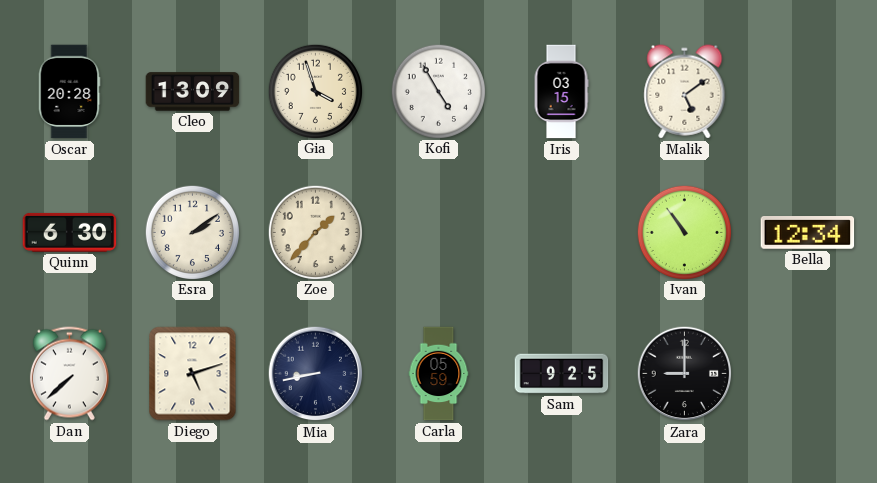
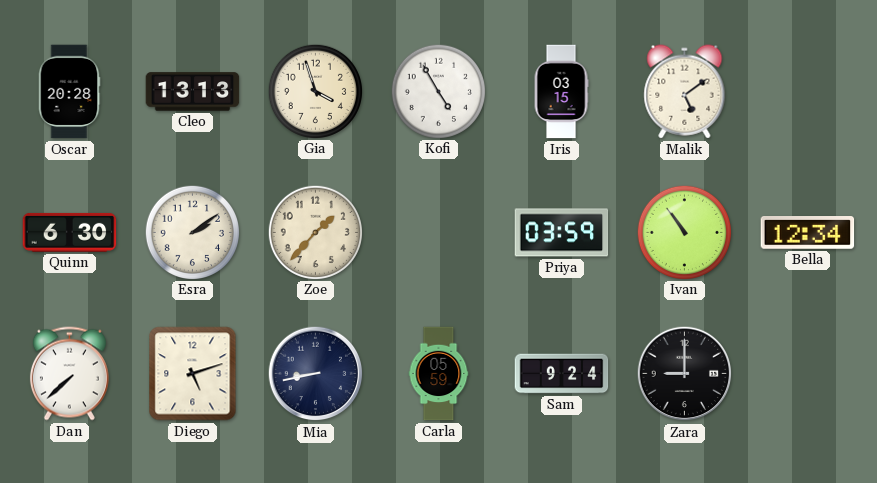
Cleo: 13:09 -> 13:13 (193, 92)
Priya: none -> 03:59 (562, 233)
Sam: 9:25 -> 9:24 (562, 374)
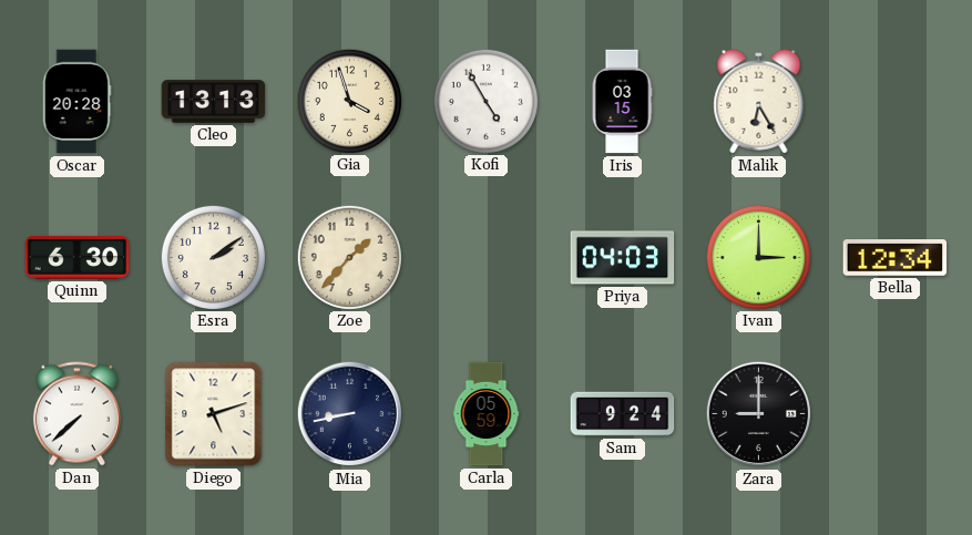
Malik: 5:09 -> 6:25 (759, 102)
Priya: 03:59 -> 04:03 (623, 258)
Ivan: 10:54 -> 3:00 (758, 257)
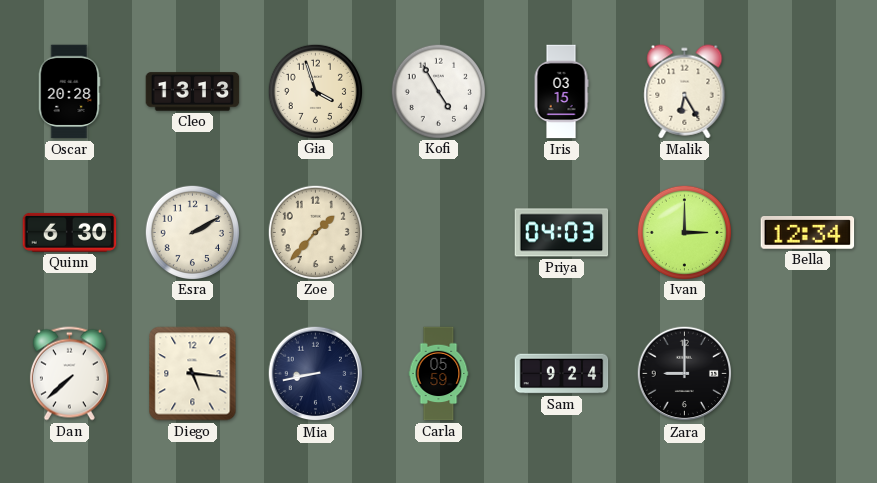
Esra: 2:09 -> 2:10 (192, 232)
Diego: 5:12 -> 5:16 (193, 374)
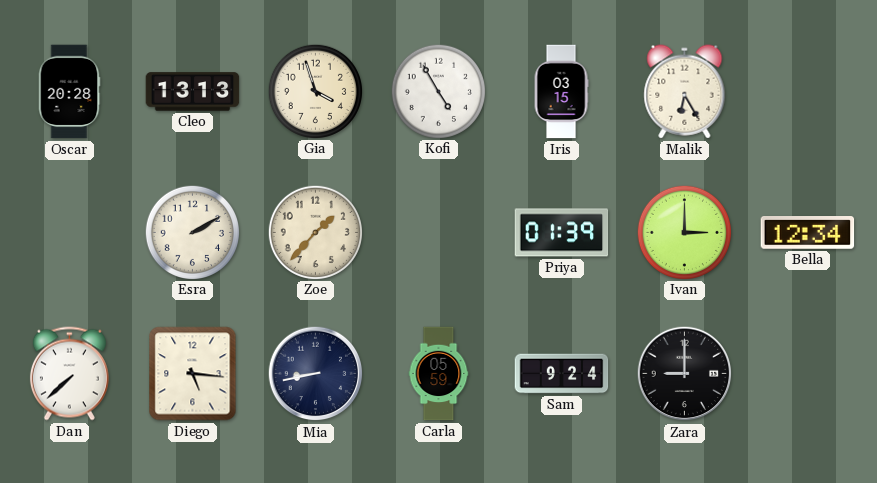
Quinn: 6:30 -> none (70, 232)
Priya: 04:03 -> 01:39 (562, 233)
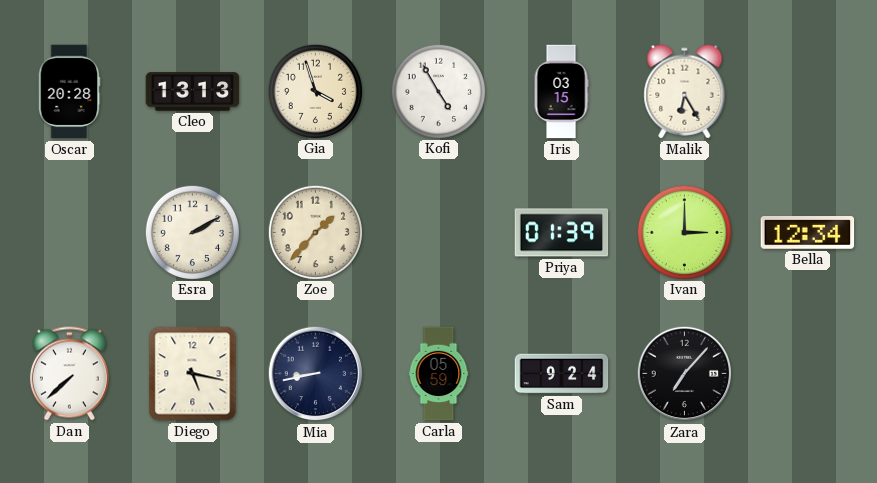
Diego: 5:16 -> 5:17 (193, 374)
Zara: 9:00 -> 7:07 (685, 374)
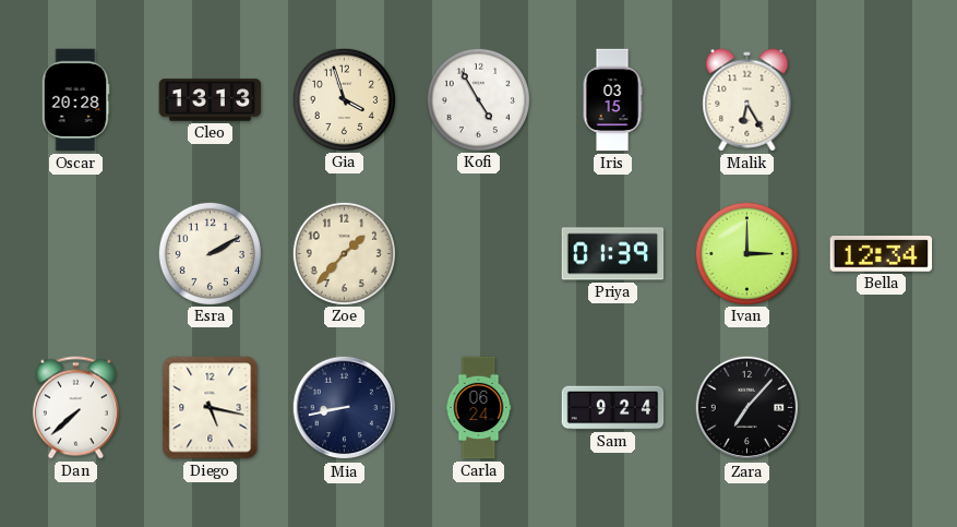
Carla: 05:59 -> 06:24 (479, 408)
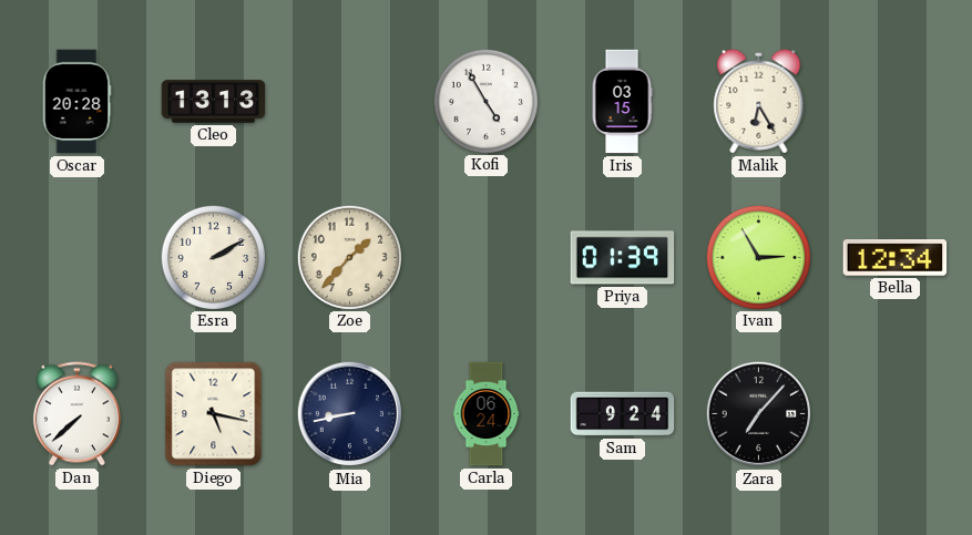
Gia: 3:57 -> none (344, 99)
Ivan: 3:00 -> 2:55 (758, 257)
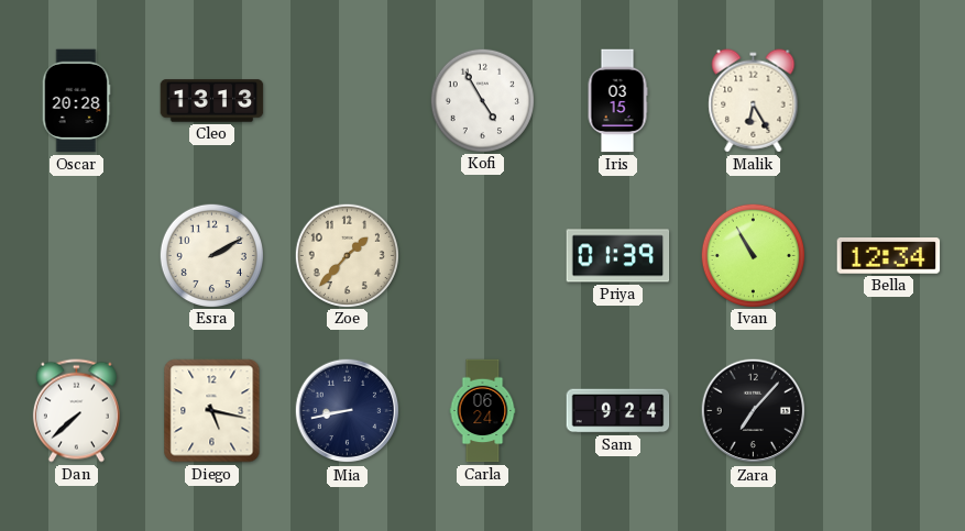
Ivan: 2:55 -> 10:55 (753, 255)
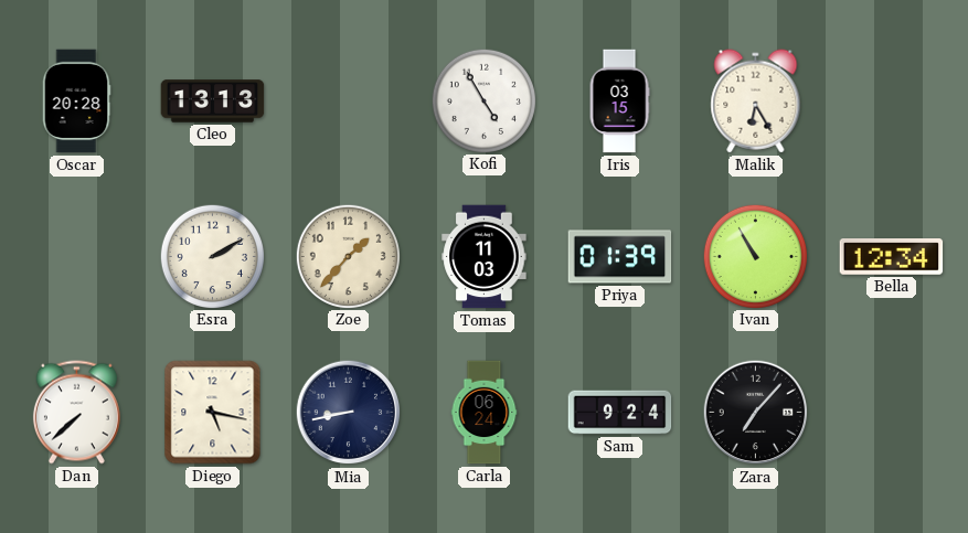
Tomas: none -> 11:03 (485, 257)
